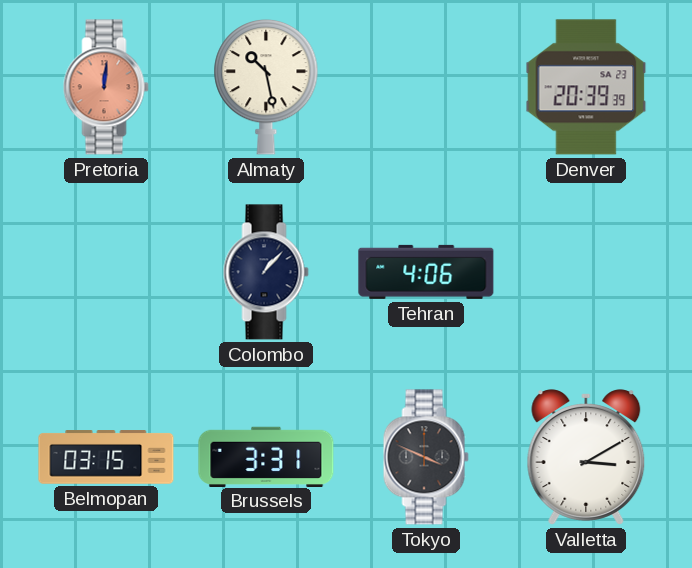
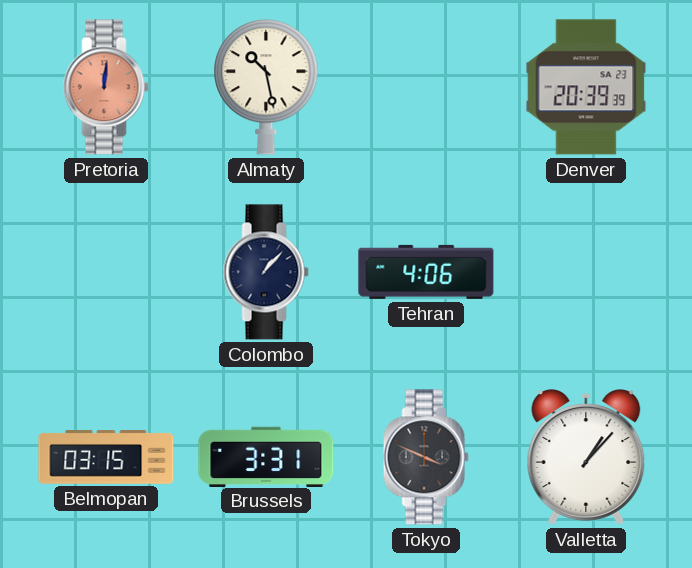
Valletta: 3:10 -> 1:07 (586, 457)
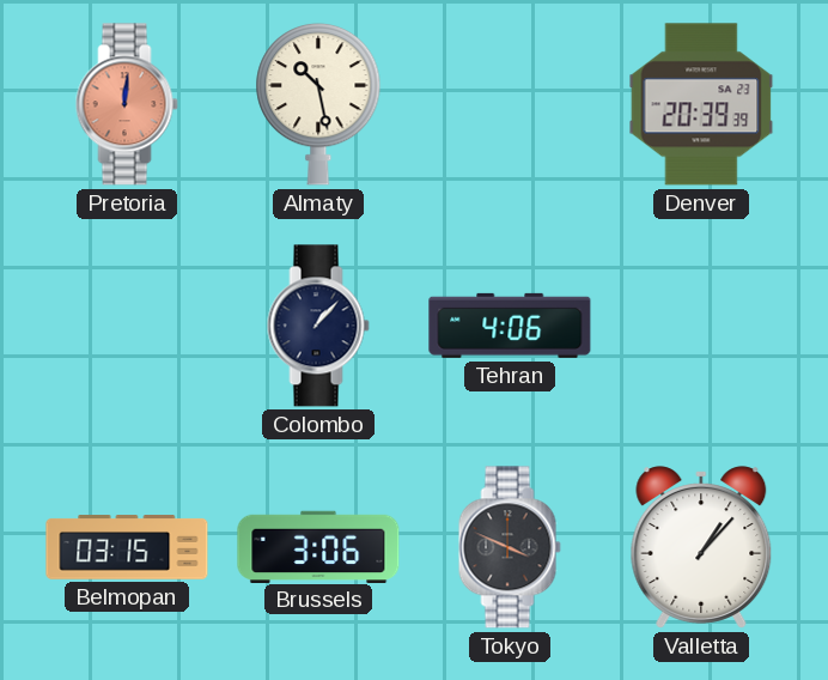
Brussels: 3:31 -> 3:06 (318, 546)
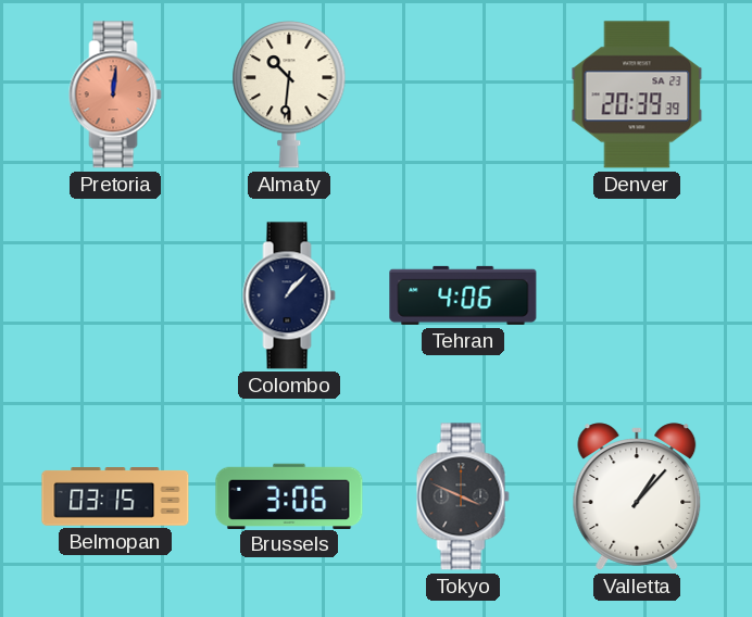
Almaty: 10:28 -> 10:31 (289, 95)
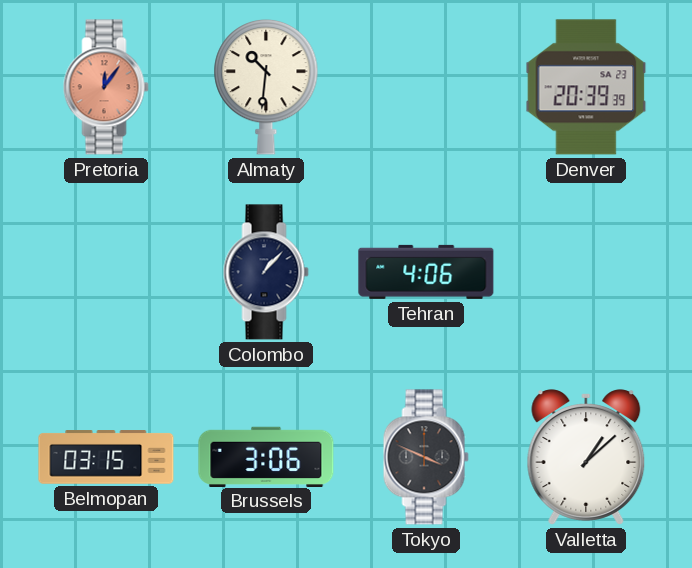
Pretoria: 12:01 -> 12:06 (106, 87)
Valletta: 1:07 -> 1:08 (586, 457)
